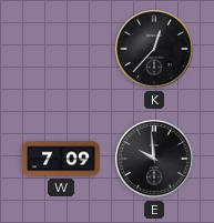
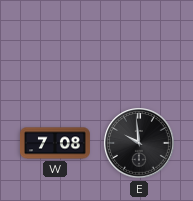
K: 12:37 -> none (155, 50)
W: 7:09 -> 7:08 (55, 143)
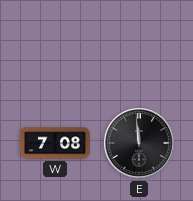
E: 9:59 -> 11:59 (140, 144)
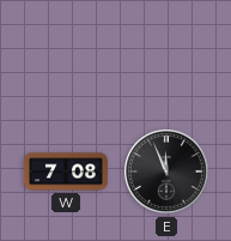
E: 11:59 -> 11:56 (168, 173)
